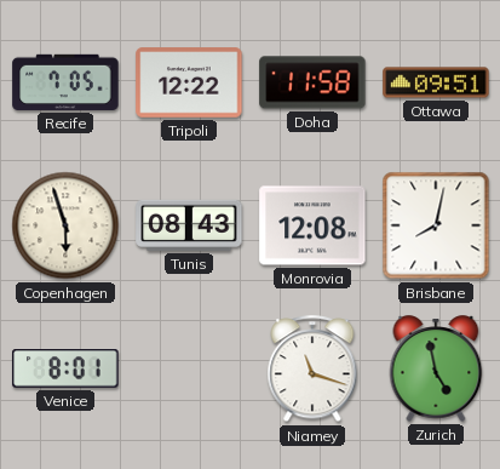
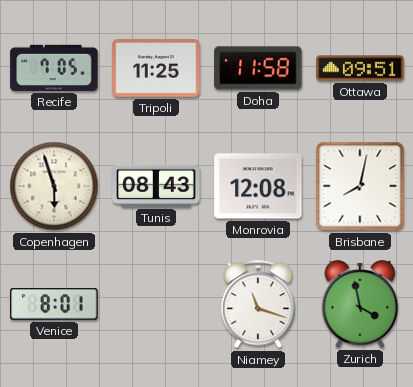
Tripoli: 12:22 -> 11:25 (156, 68)
Zurich: 4:58 -> 3:58 (360, 304)
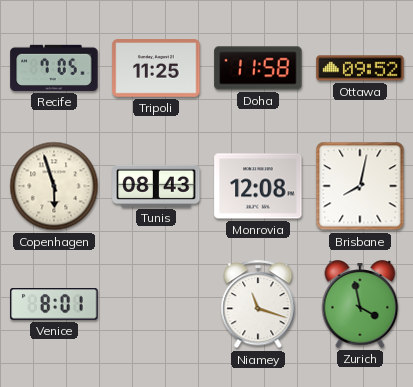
Ottawa: 09:51 -> 09:52 (360, 68)
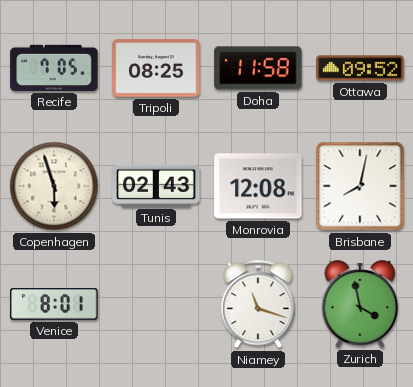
Tripoli: 11:25 -> 08:25 (156, 68)
Tunis: 08:43 -> 02:43 (156, 186)
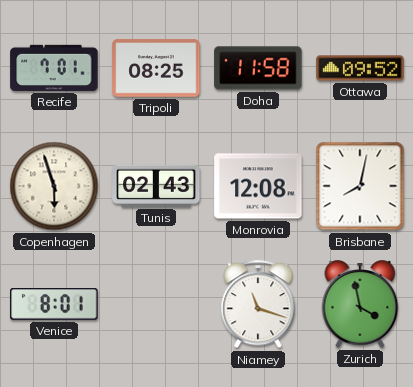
Recife: 7:05 -> 7:01 (54, 68)
